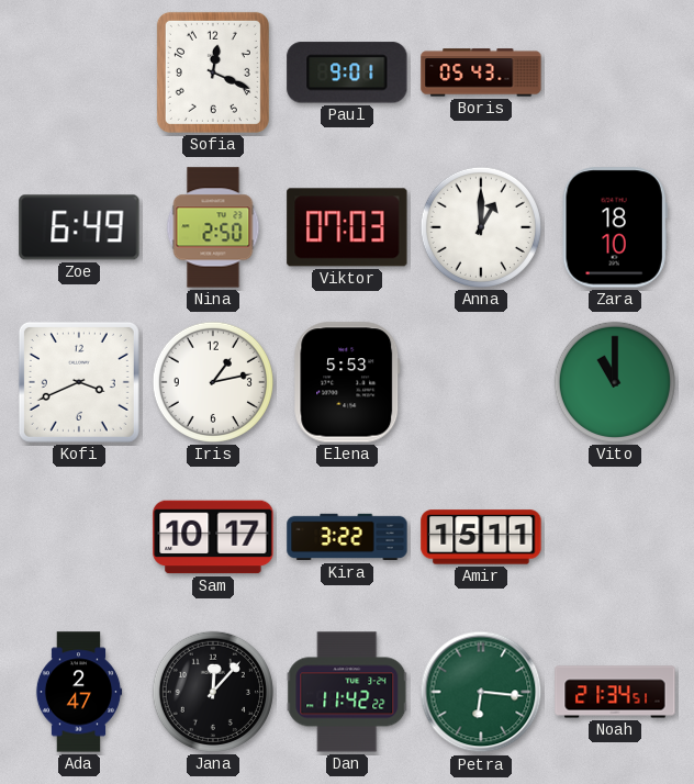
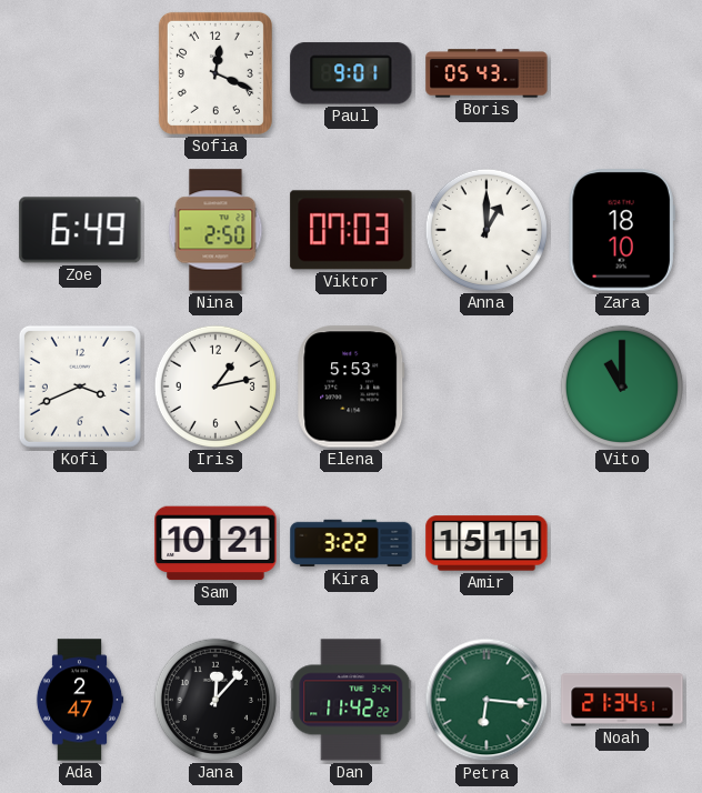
Sam: 10:17 -> 10:21 (215, 543)
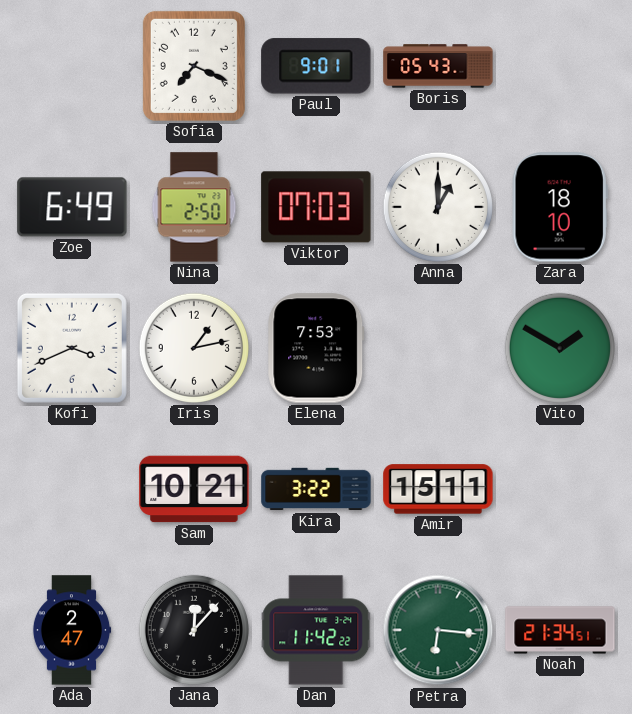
Sofia: 12:19 -> 7:19 (194, 66)
Elena: 5:53 -> 7:53 (316, 348)
Vito: 11:00 -> 1:50 (560, 348)
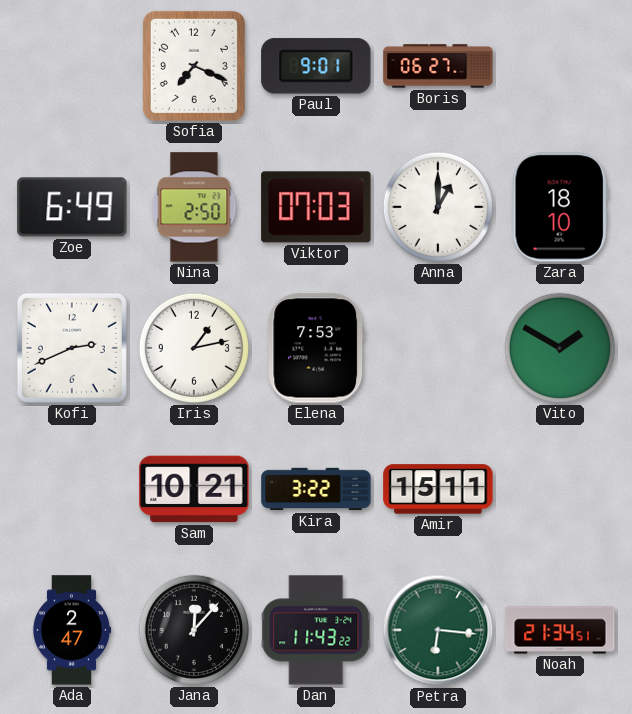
Boris: 05:43 -> 06:27 (438, 66)
Kofi: 3:41 -> 2:41 (72, 348)
Dan: 11:42 -> 11:43 (316, 630)
